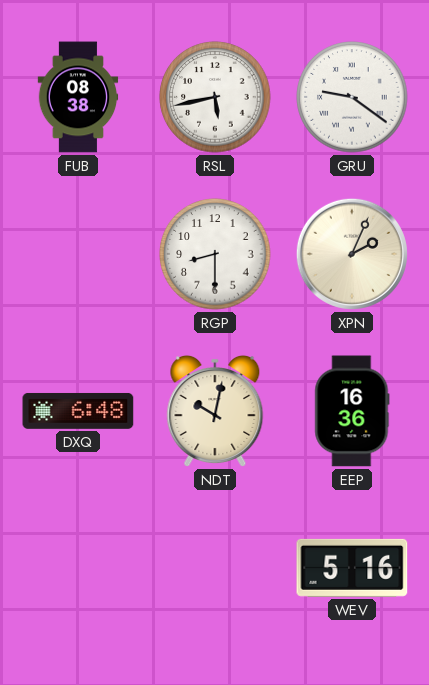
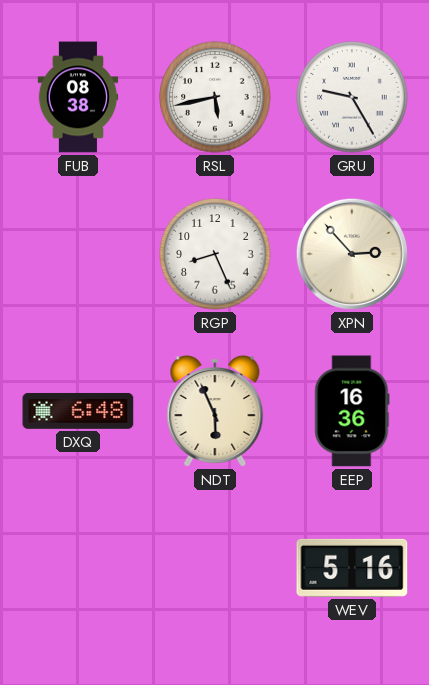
GRU: 9:21 -> 9:25 (352, 97)
RGP: 8:30 -> 8:26 (215, 254)
XPN: 2:04 -> 2:53 (352, 254)
NDT: 10:02 -> 5:56 (215, 411)
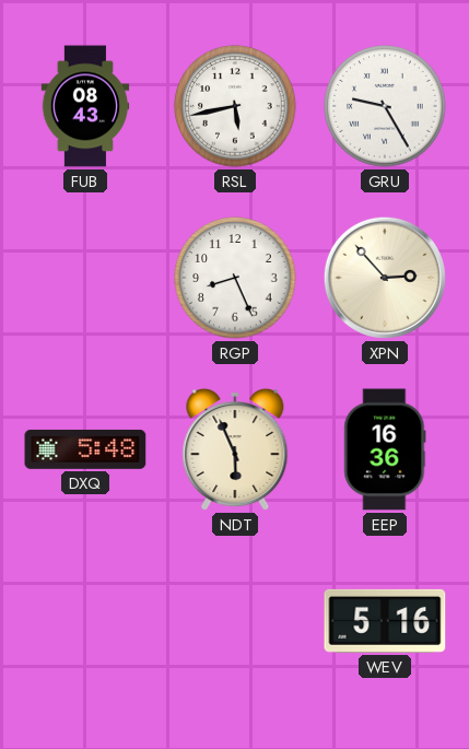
FUB: 08:38 -> 08:43 (85, 106)
DXQ: 6:48 -> 5:48 (85, 449)
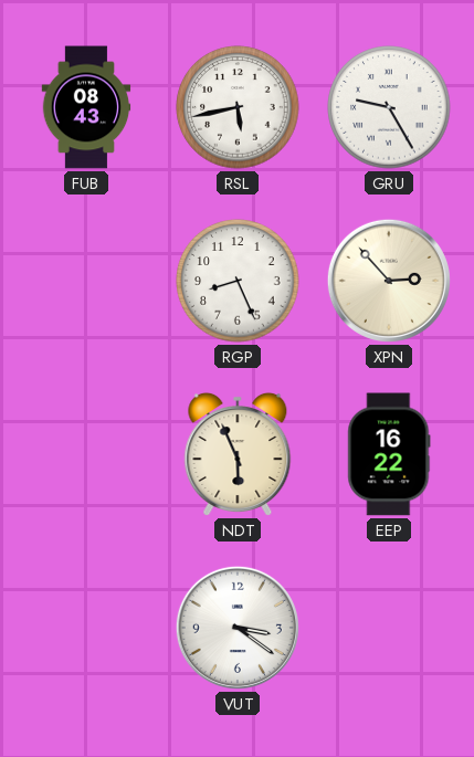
DXQ: 5:48 -> none (85, 449)
EEP: 16:36 -> 16:22 (389, 454)
VUT: none -> 3:21 (238, 628)
WEV: 5:16 -> none (385, 621)
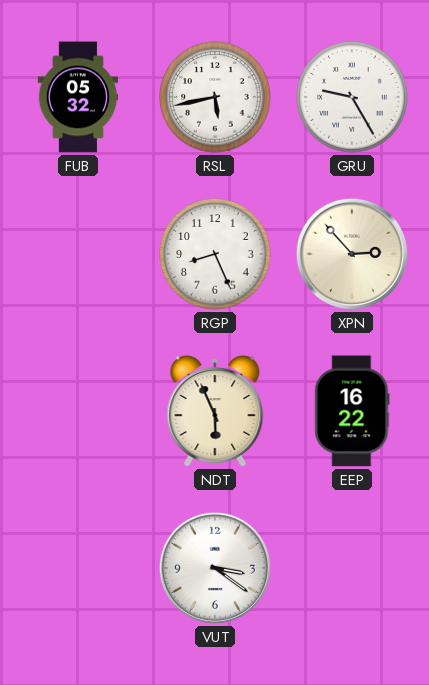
FUB: 08:43 -> 05:32 (78, 97)
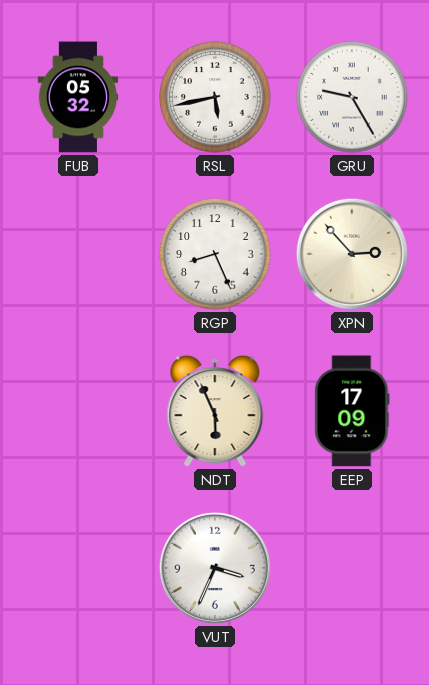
EEP: 16:22 -> 17:09 (352, 411)
VUT: 3:21 -> 3:34 (215, 568)
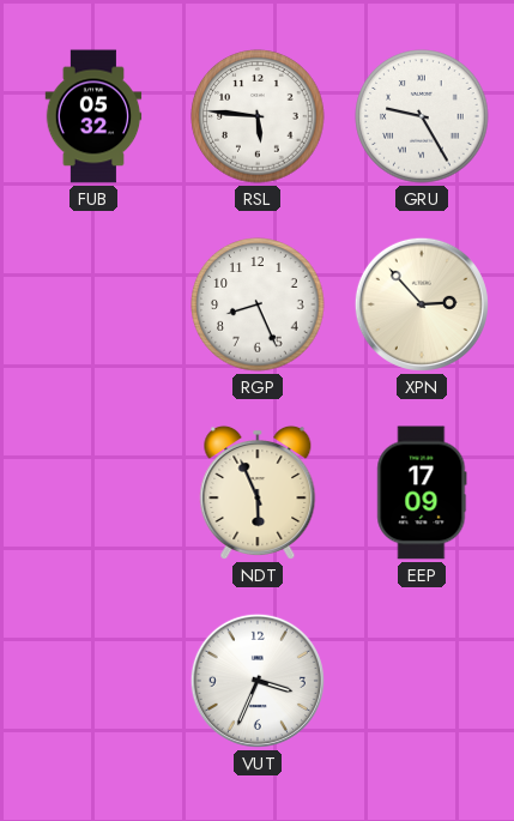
RSL: 5:43 -> 5:46 (258, 116)
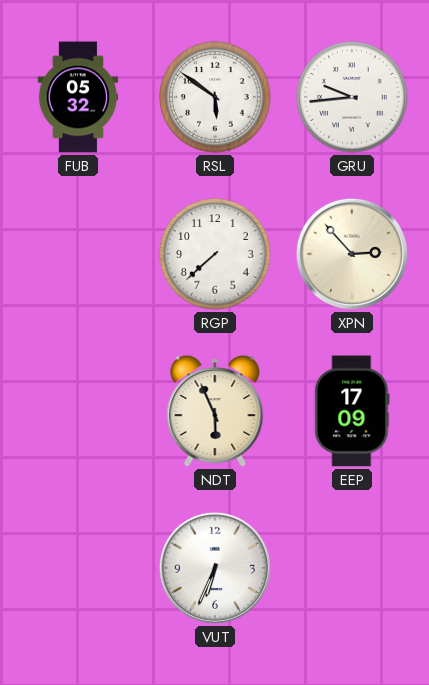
RSL: 5:46 -> 5:51 (215, 97)
GRU: 9:25 -> 9:44 (352, 97)
RGP: 8:26 -> 7:38 (215, 254)
VUT: 3:34 -> 6:34 (215, 568)
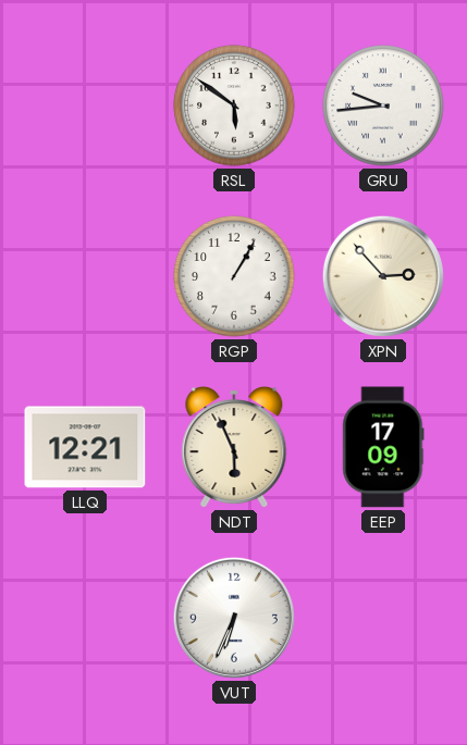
FUB: 05:32 -> none (78, 97)
RGP: 7:38 -> 1:05 (234, 276)
LLQ: none -> 12:21 (85, 447)
